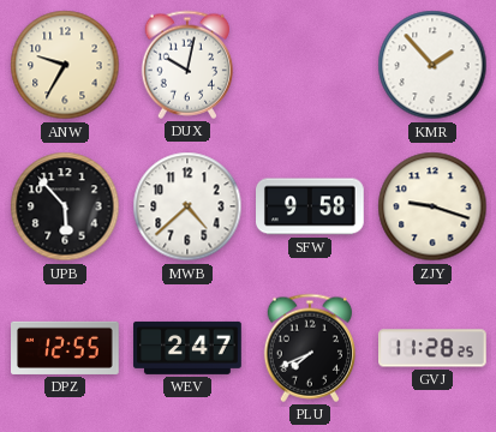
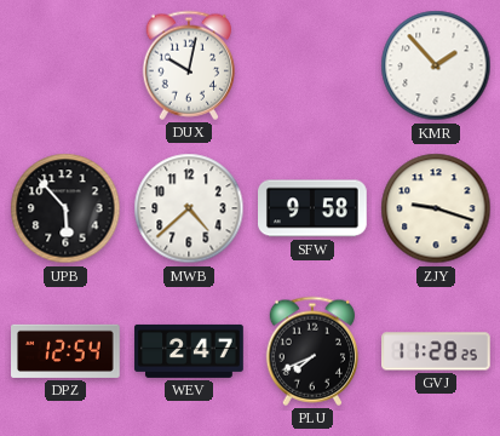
ANW: 9:35 -> none (65, 65)
DPZ: 12:55 -> 12:54 (67, 351)
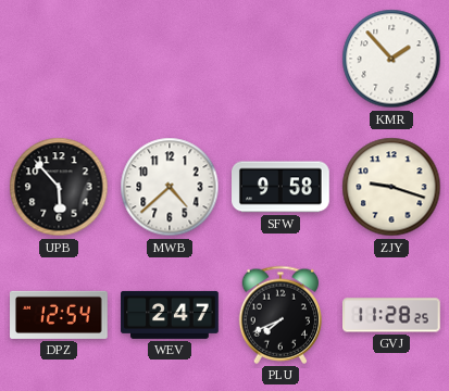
DUX: 10:02 -> none (188, 65)
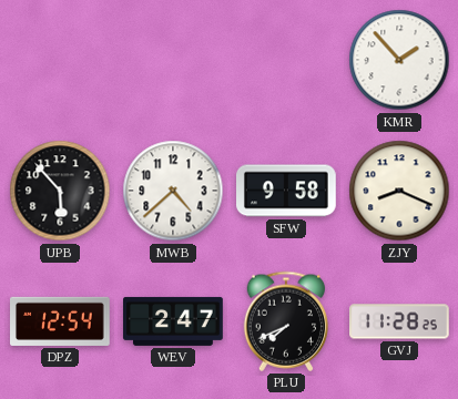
ZJY: 9:18 -> 8:19 (399, 191)
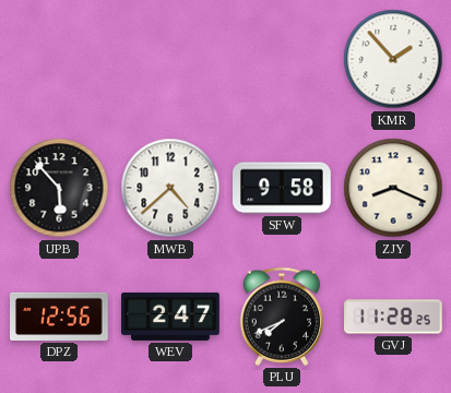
DPZ: 12:54 -> 12:56 (60, 317)
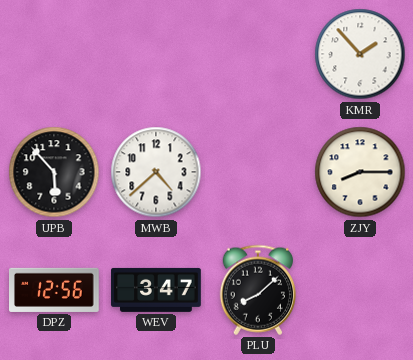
SFW: 9:58 -> none (283, 188)
ZJY: 8:19 -> 8:15 (360, 172)
WEV: 2:47 -> 3:47 (156, 290)
PLU: 7:41 -> 8:08 (257, 290)
GVJ: 11:28 -> none (394, 317)
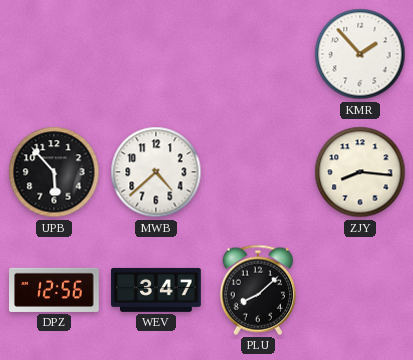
ZJY: 8:15 -> 8:16 (360, 172)
